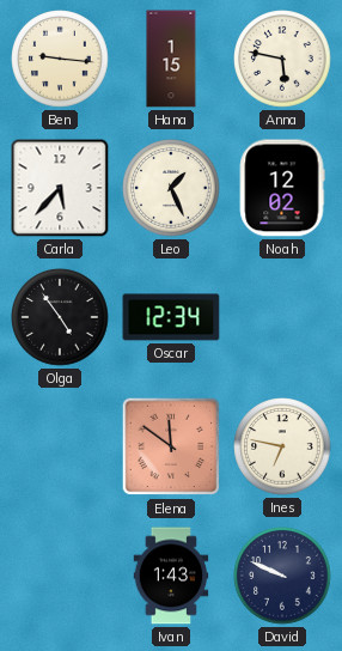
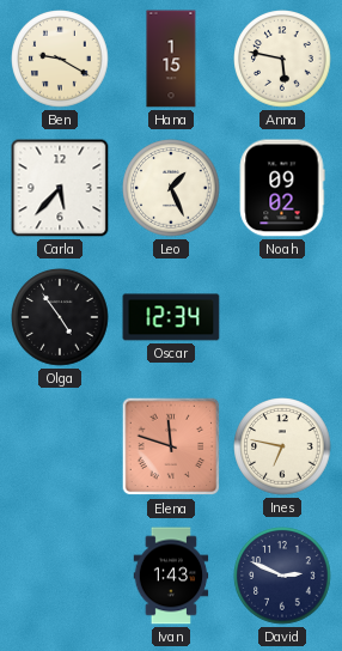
Ben: 9:16 -> 9:20 (60, 59)
Noah: 12:02 -> 09:02 (282, 188)
Elena: 11:51 -> 11:48 (171, 446)
David: 9:49 -> 2:49 (282, 576)
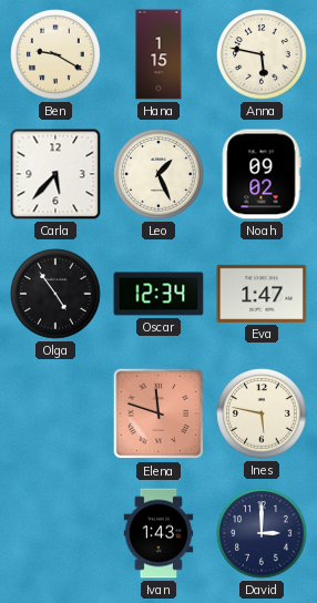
Eva: none -> 1:47 (262, 294)
Ines: 6:47 -> 5:47 (262, 413)
David: 2:49 -> 3:00 (262, 533)
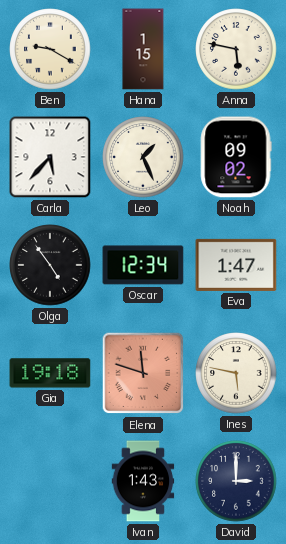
Gia: none -> 19:18 (50, 373)
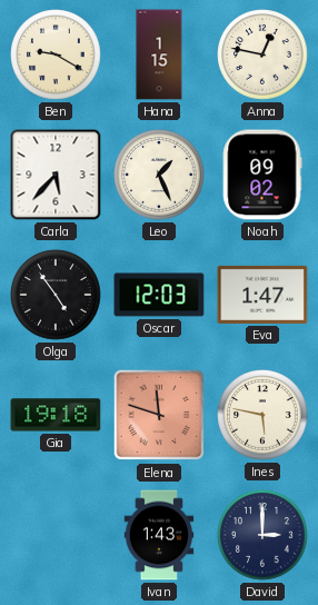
Anna: 5:47 -> 12:47 (262, 54)
Oscar: 12:34 -> 12:03 (159, 295)
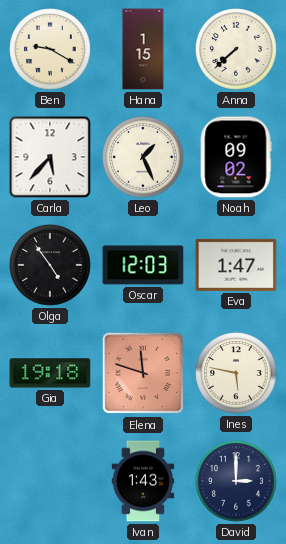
Anna: 12:47 -> 7:38 (236, 49)
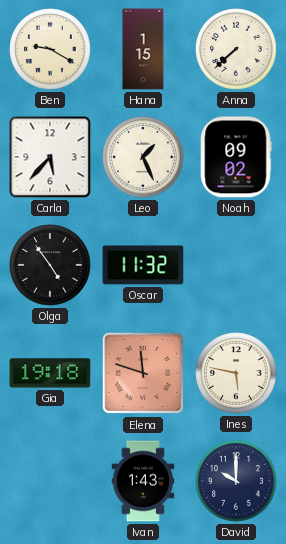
Oscar: 12:03 -> 11:32 (143, 265)
Eva: 1:47 -> none (236, 265)
David: 3:00 -> 10:00 (236, 481)
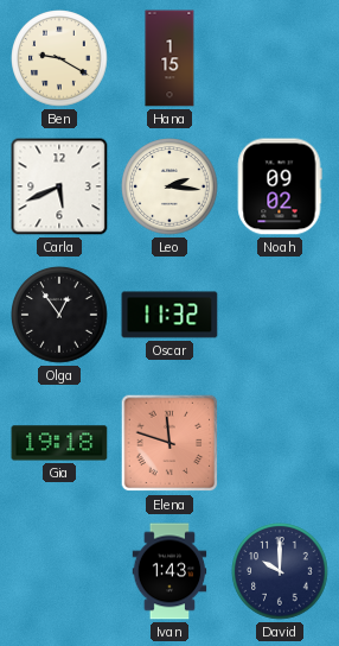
Anna: 7:38 -> none (236, 49)
Carla: 5:37 -> 5:41 (59, 186)
Leo: 1:26 -> 2:16 (170, 186)
Olga: 4:54 -> 12:54 (59, 315)
Ines: 5:47 -> none (236, 373)
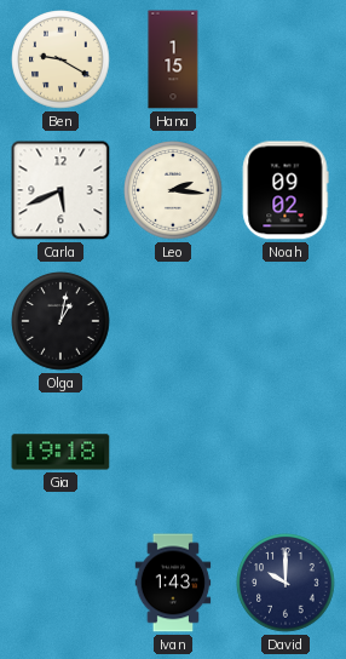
Olga: 12:54 -> 1:02 (60, 321)
Oscar: 11:32 -> none (170, 315)
Elena: 11:48 -> none (170, 443)
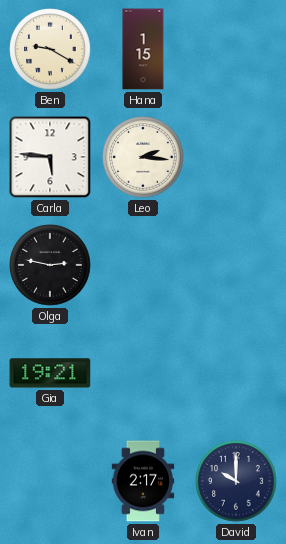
Carla: 5:41 -> 5:46 (50, 157)
Noah: 09:02 -> none (286, 190)
Olga: 1:02 -> 2:47 (50, 265)
Gia: 19:18 -> 19:21 (50, 373)
Ivan: 1:43 -> 2:17 (143, 481)
